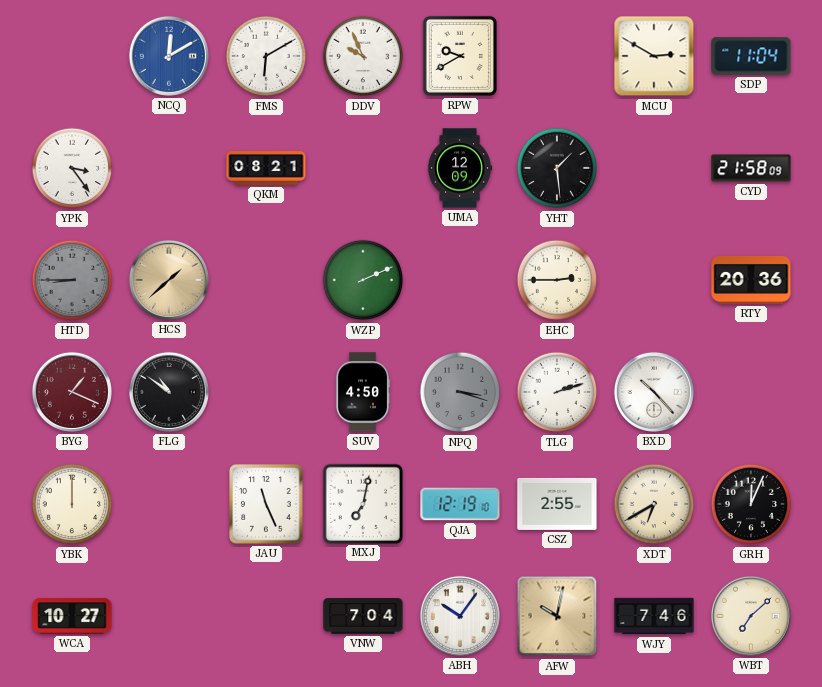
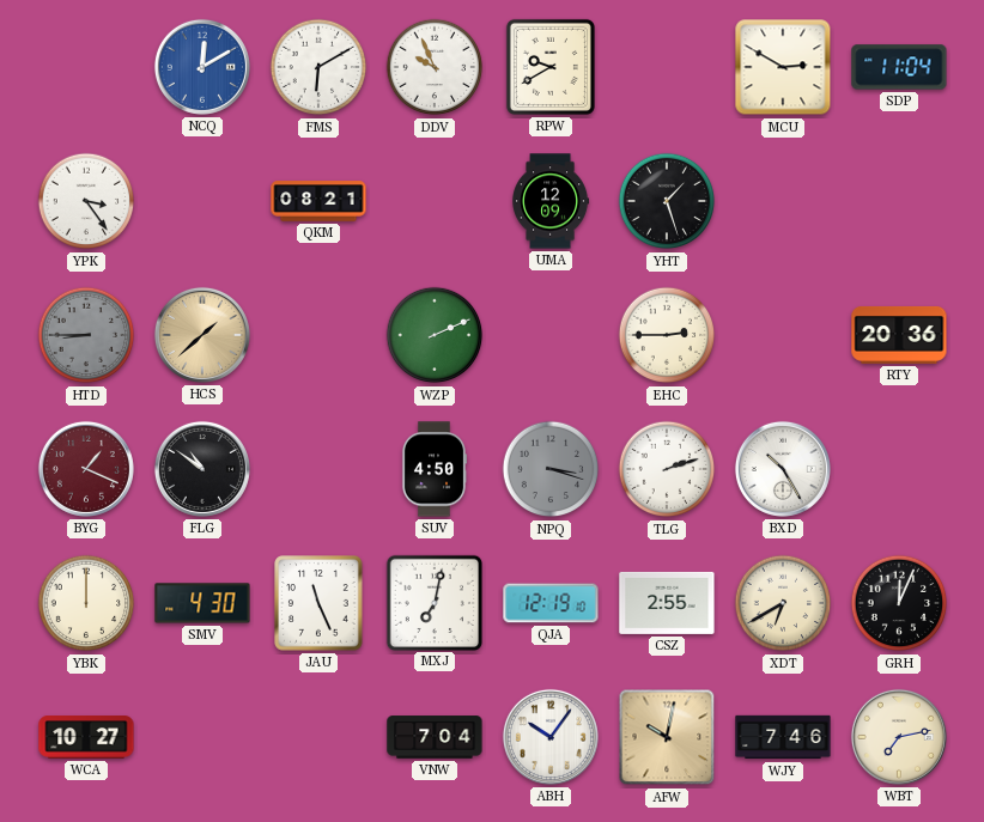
YHT: 1:29 -> 1:27 (667, 201)
CYD: 21:58 -> none (751, 168)
BXD: 10:23 -> 10:25 (783, 469)
SMV: none -> 4:30 (202, 603)
WBT: 7:08 -> 7:13 (899, 737)
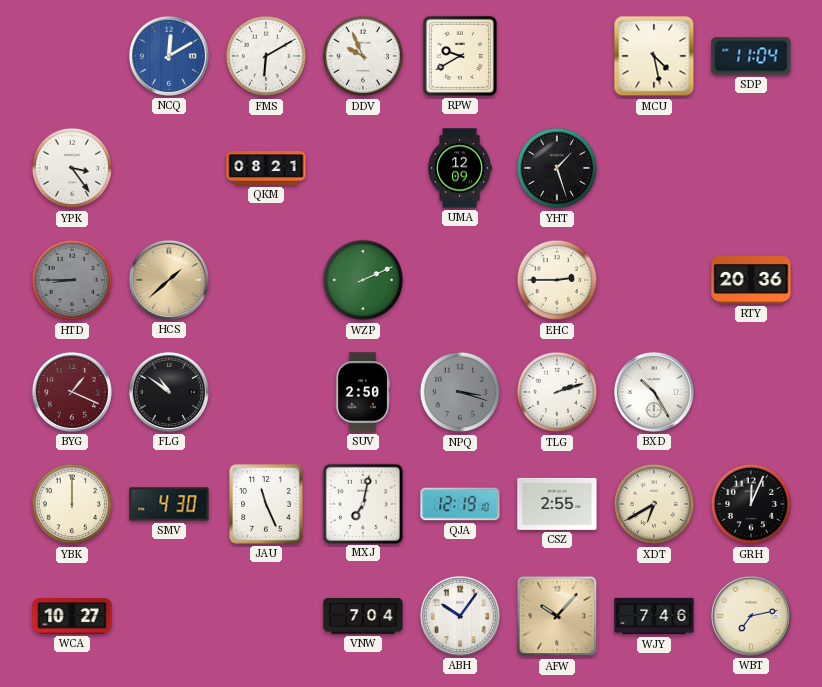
MCU: 2:50 -> 4:28 (654, 56)
SUV: 4:50 -> 2:50 (363, 392)
AFW: 10:02 -> 10:07 (557, 616)
